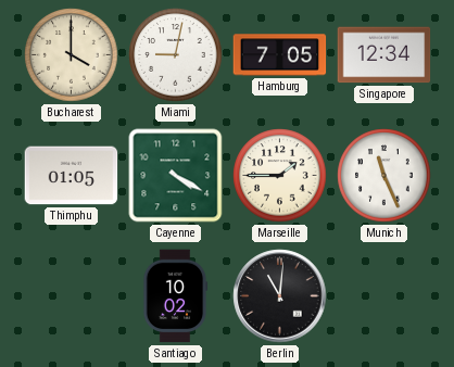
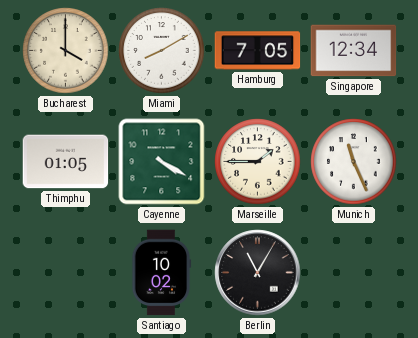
Miami: 9:02 -> 8:10 (162, 51)
Berlin: 11:01 -> 11:05 (258, 273)
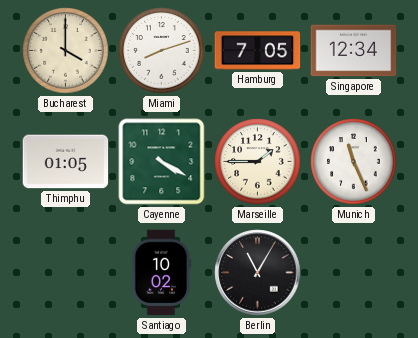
Miami: 8:10 -> 8:12 (162, 51)
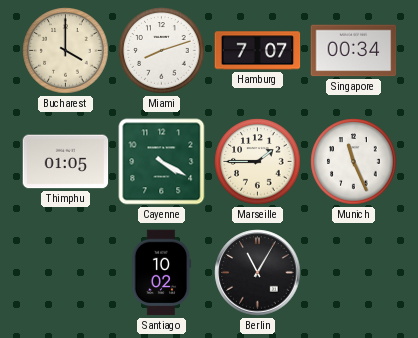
Hamburg: 7:05 -> 7:07 (258, 51)
Singapore: 12:34 -> 00:34 (354, 51)
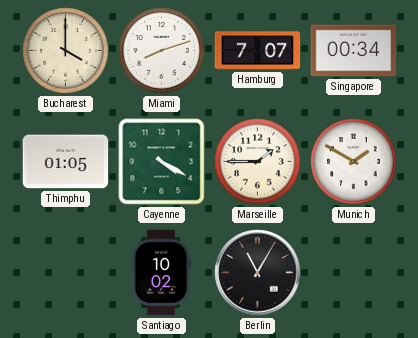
Munich: 11:26 -> 1:50 (354, 162)
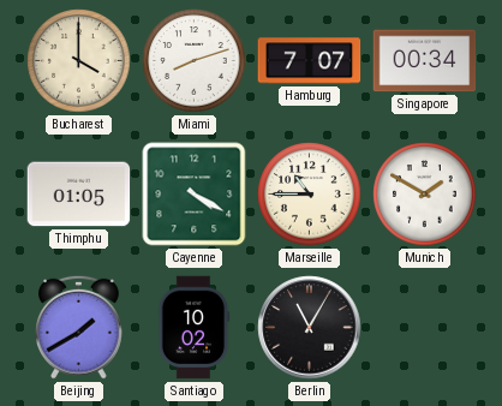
Marseille: 1:45 -> 10:45 (310, 195)
Beijing: none -> 1:40 (79, 327)
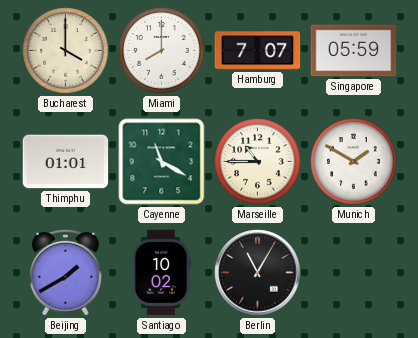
Miami: 8:12 -> 8:00 (162, 51)
Singapore: 00:34 -> 05:59 (354, 51)
Thimphu: 01:05 -> 01:01 (66, 162)
Cayenne: 4:20 -> 11:20 (162, 162)
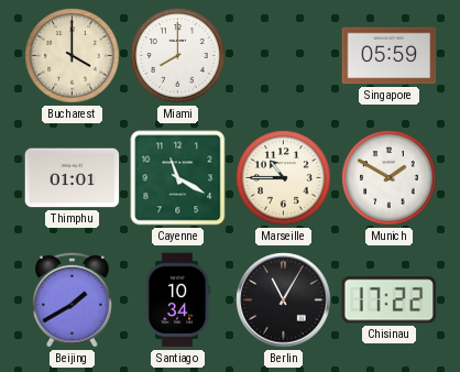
Hamburg: 7:07 -> none (258, 51)
Santiago: 10:02 -> 10:34 (177, 300)
Chisinau: none -> 17:22 (390, 300)
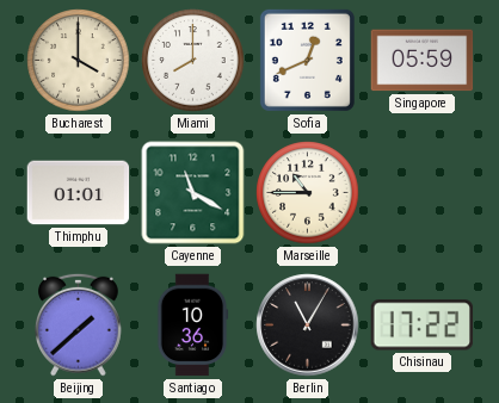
Sofia: none -> 12:41 (307, 60)
Munich: 1:50 -> none (390, 178)
Beijing: 1:40 -> 1:38 (79, 324)
Santiago: 10:34 -> 10:36 (192, 325)
